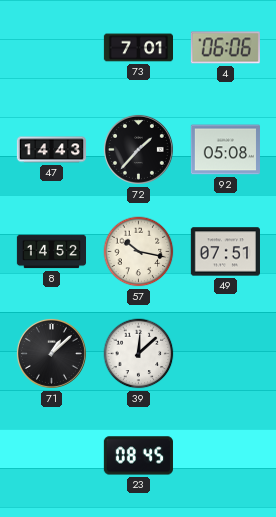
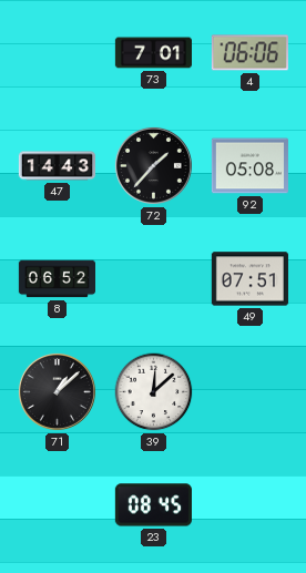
8: 14:52 -> 06:52 (57, 279)
57: 10:17 -> none (139, 252)
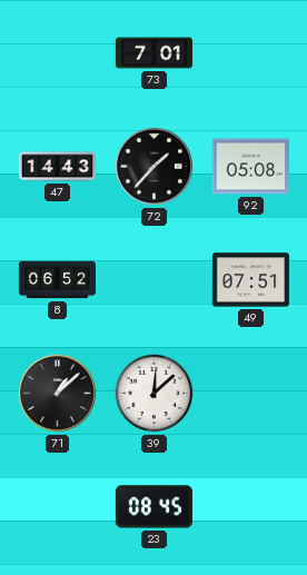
4: 06:06 -> none (249, 53)
